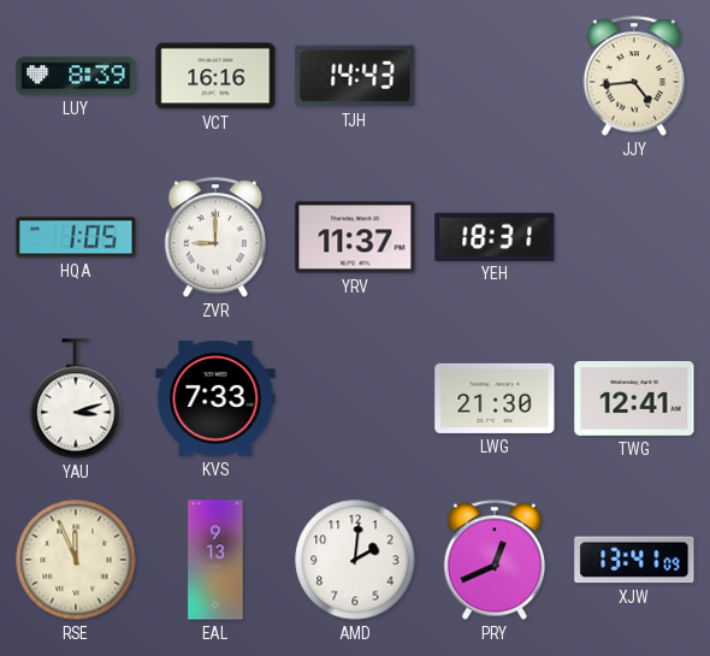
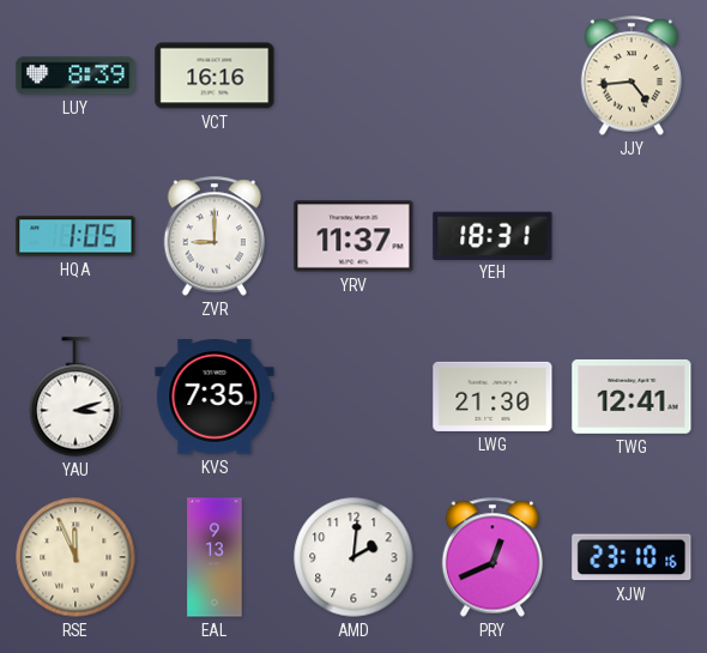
TJH: 14:43 -> none (355, 76)
KVS: 7:33 -> 7:35 (214, 398)
XJW: 13:41 -> 23:10 (632, 557)
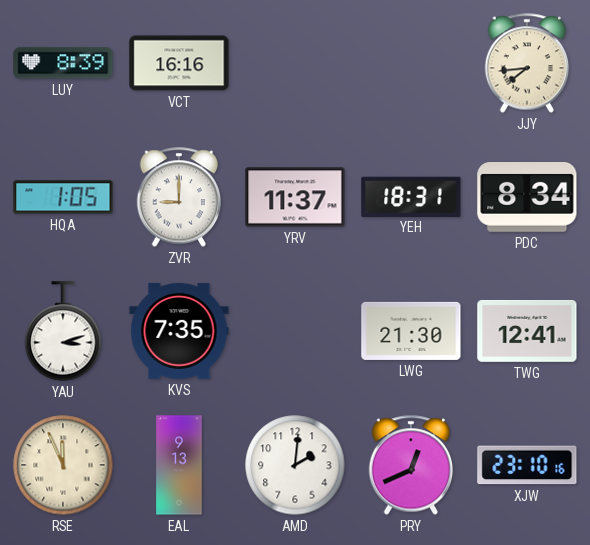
JJY: 4:44 -> 7:44 (527, 63)
PDC: none -> 8:34 (527, 198)
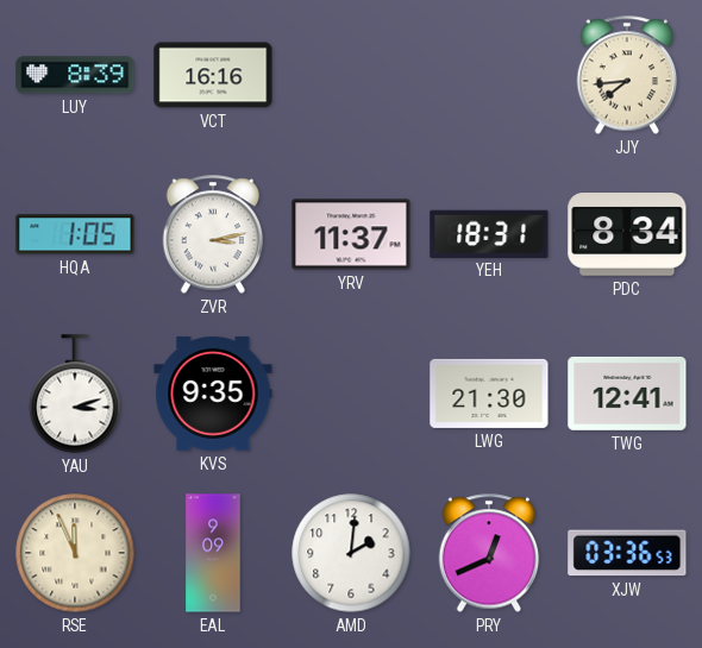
ZVR: 9:00 -> 3:13 (213, 234)
KVS: 7:35 -> 9:35 (213, 395)
EAL: 9:13 -> 9:09 (213, 553)
XJW: 23:10 -> 03:36 (627, 553)
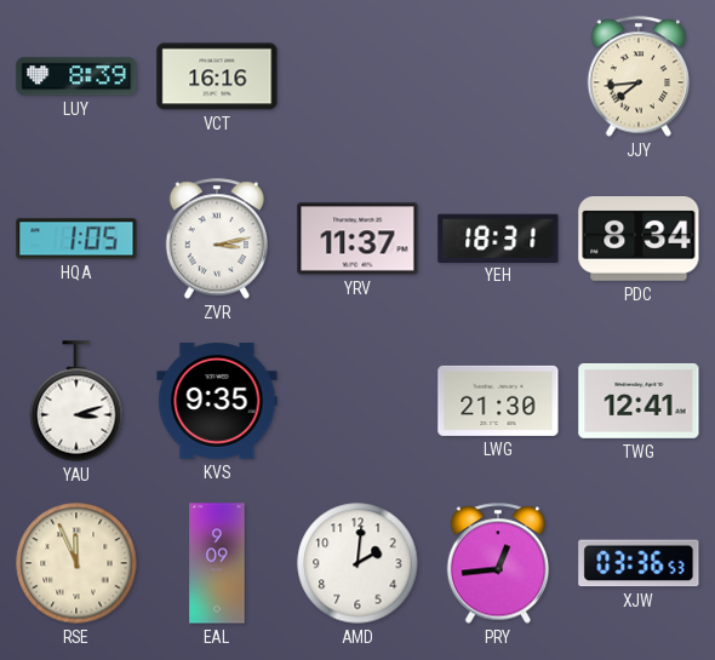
PRY: 12:41 -> 12:44 (498, 563)
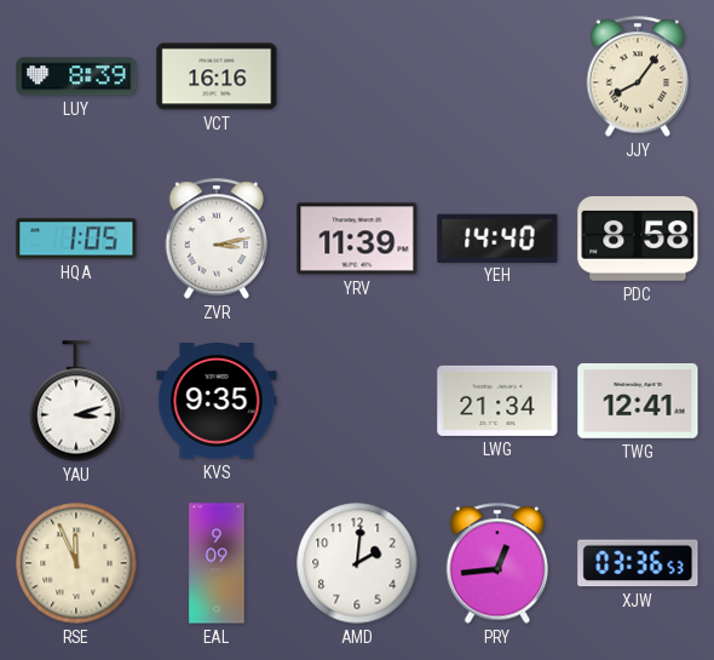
JJY: 7:44 -> 8:06 (638, 76)
YRV: 11:37 -> 11:39 (357, 239)
YEH: 18:31 -> 14:40 (497, 237)
PDC: 8:34 -> 8:58 (638, 240)
LWG: 21:30 -> 21:34 (497, 401)
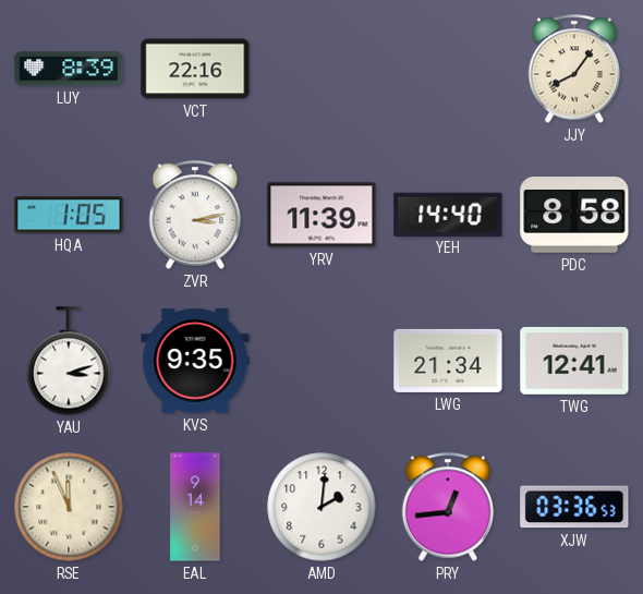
VCT: 16:16 -> 22:16 (195, 69)
EAL: 9:09 -> 9:14 (195, 507)
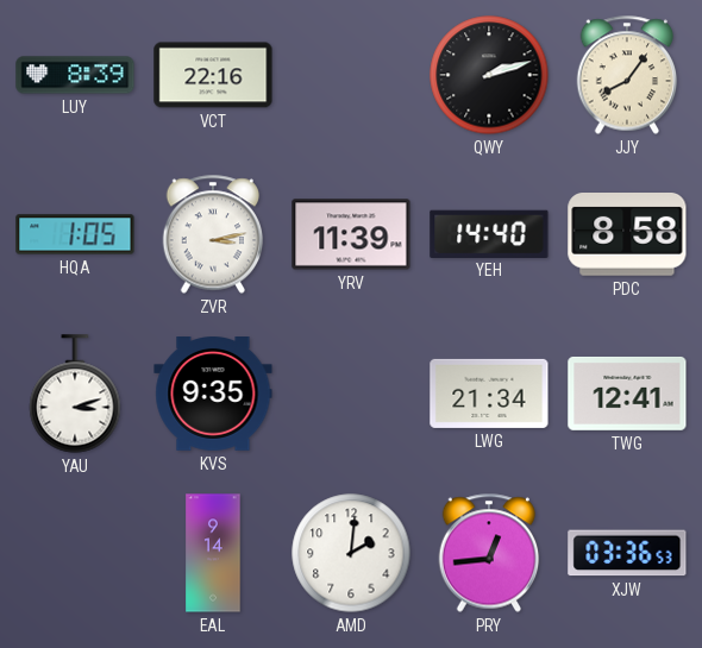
QWY: none -> 2:12 (489, 75)
RSE: 11:56 -> none (69, 507)
